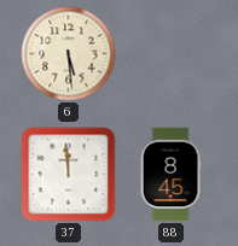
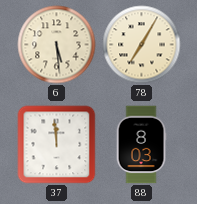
78: none -> 7:05 (142, 45)
88: 8:45 -> 8:03 (141, 145)
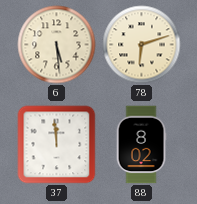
78: 7:05 -> 6:12 (142, 45)
88: 8:03 -> 8:02 (141, 145)
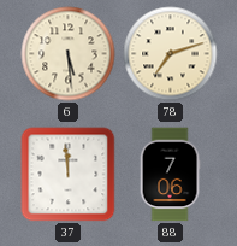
78: 6:12 -> 7:12 (171, 54)
88: 8:02 -> 7:06 (170, 175)
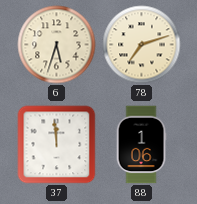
6: 5:29 -> 5:33 (57, 45)
88: 7:06 -> 1:06 (141, 145)
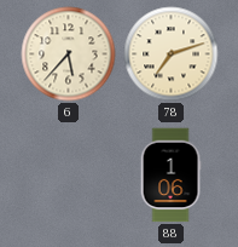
6: 5:33 -> 5:37 (69, 54)
37: 11:59 -> none (57, 145)
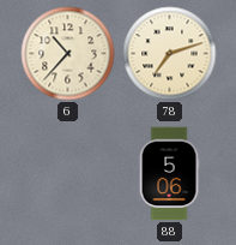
6: 5:37 -> 10:37 (68, 54)
88: 1:06 -> 5:06 (169, 174)
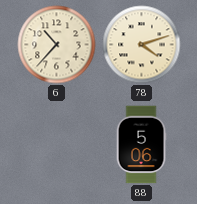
78: 7:12 -> 4:12 (142, 45)
